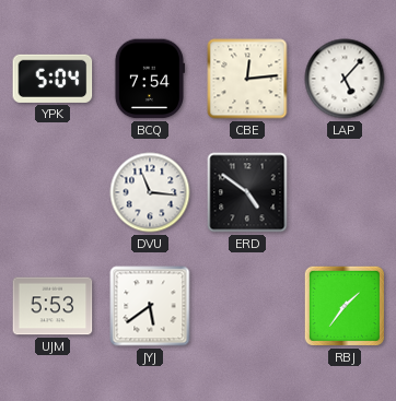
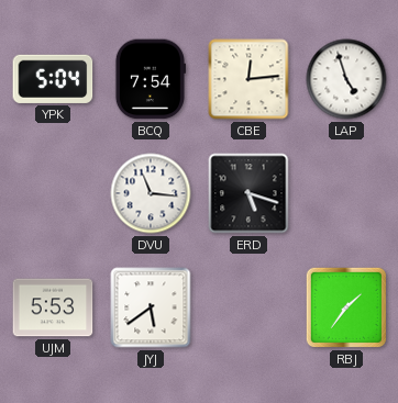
LAP: 5:07 -> 4:57 (346, 79)
ERD: 4:51 -> 5:18 (248, 193)
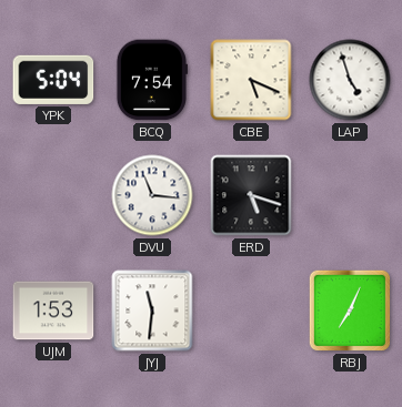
CBE: 12:14 -> 5:19 (251, 80)
UJM: 5:53 -> 1:53 (53, 311)
JYJ: 5:39 -> 11:31 (152, 311)
RBJ: 1:36 -> 7:04 (350, 311)
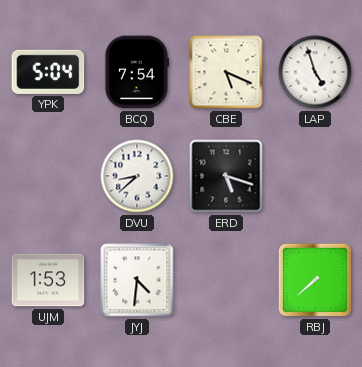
DVU: 11:16 -> 8:38 (137, 176)
JYJ: 11:31 -> 4:31 (137, 280)
RBJ: 7:04 -> 7:38 (315, 280)
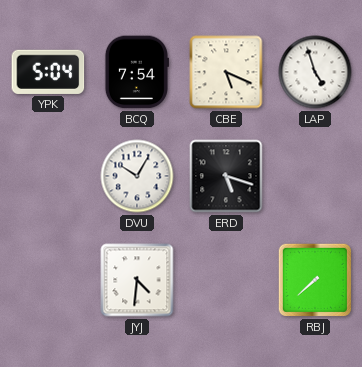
DVU: 8:38 -> 10:05 (137, 176)
UJM: 1:53 -> none (48, 280)
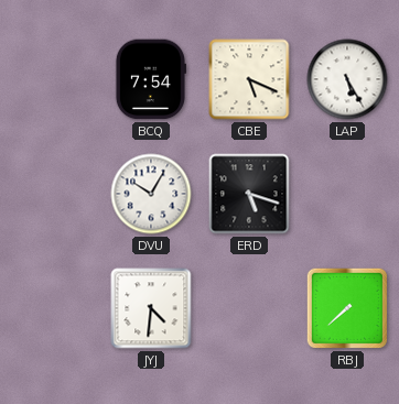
YPK: 5:04 -> none (48, 72)
LAP: 4:57 -> 5:25 (347, 79)
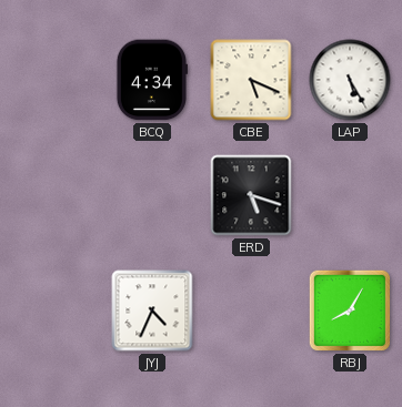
BCQ: 7:54 -> 4:34 (151, 80)
DVU: 10:05 -> none (151, 194)
JYJ: 4:31 -> 4:34 (152, 311)
RBJ: 7:38 -> 8:05 (350, 311)
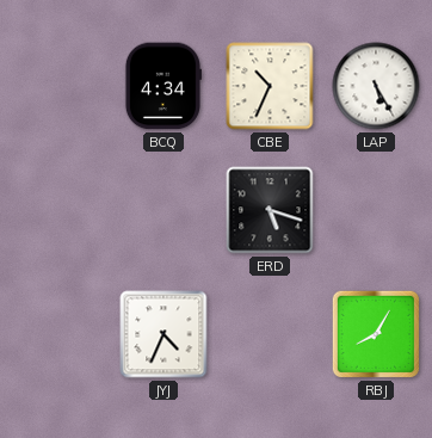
CBE: 5:19 -> 10:34 (270, 86)
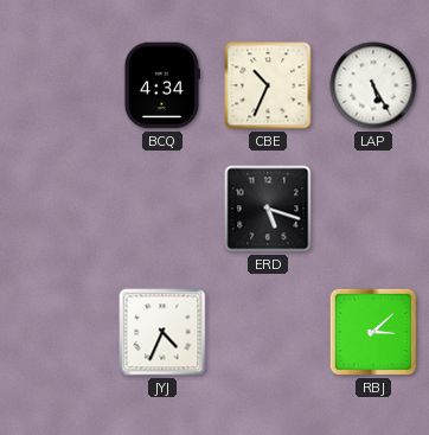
RBJ: 8:05 -> 3:08 (373, 332)
